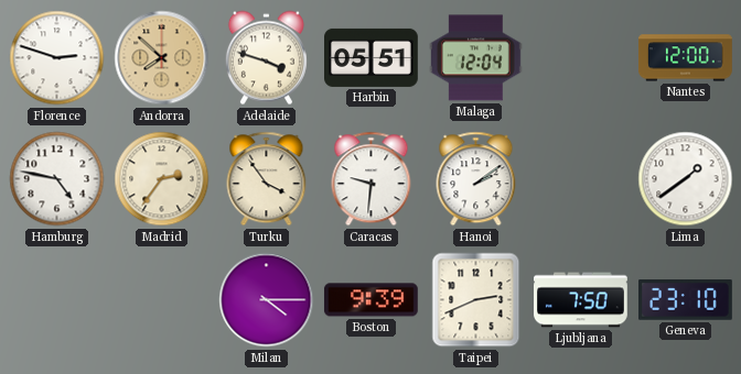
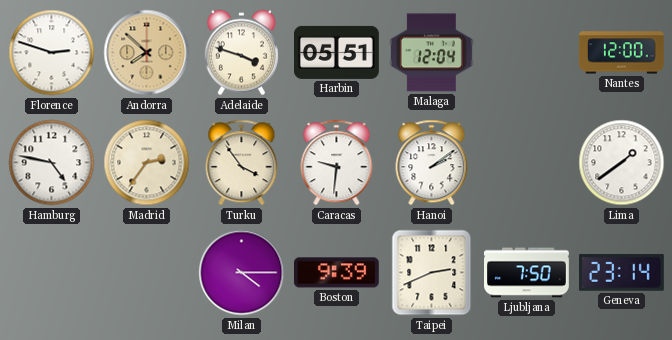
Geneva: 23:10 -> 23:14 (622, 273)
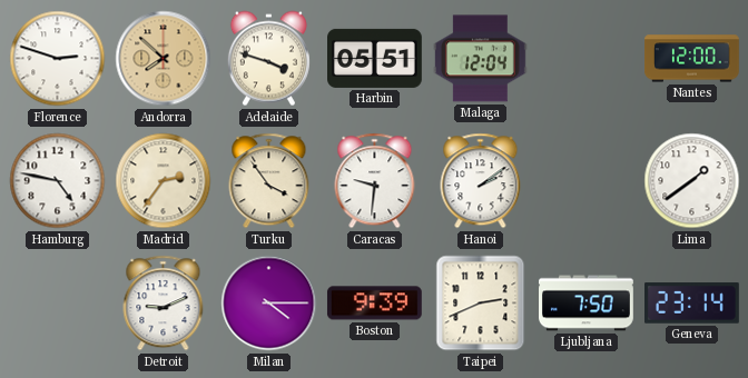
Detroit: none -> 9:11 (164, 304)
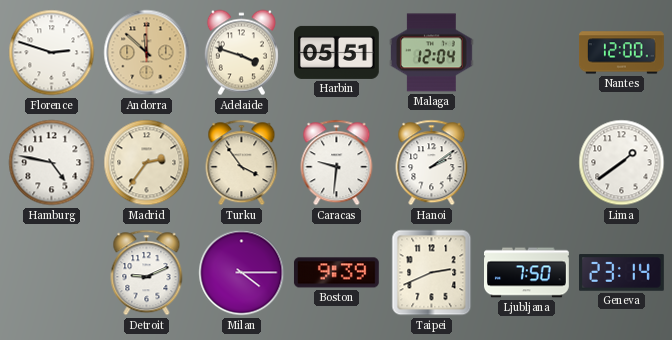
Andorra: 7:52 -> 11:52 (147, 53)
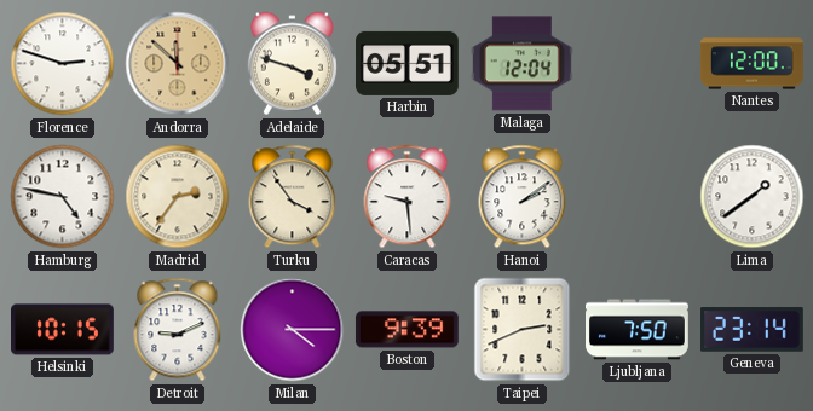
Caracas: 9:31 -> 9:29 (408, 197)
Helsinki: none -> 10:15 (63, 330)
